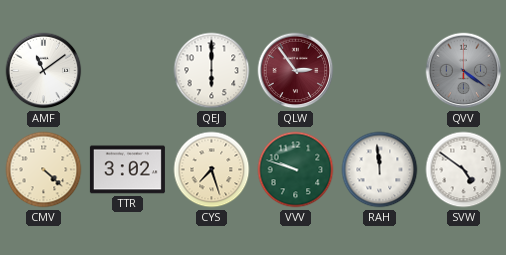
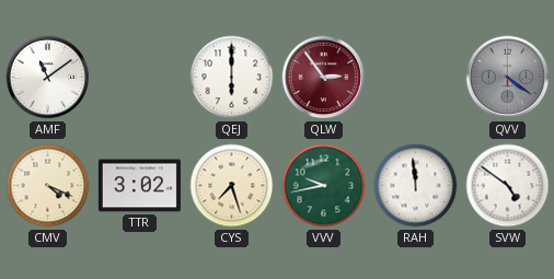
CMV: 4:22 -> 4:19 (48, 186)
VVV: 9:48 -> 9:43 (324, 186)
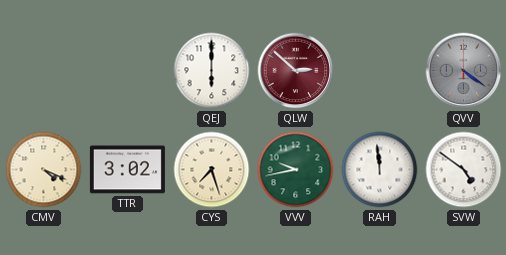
AMF: 11:09 -> none (48, 78)
QLW: 2:54 -> 2:52 (296, 71)
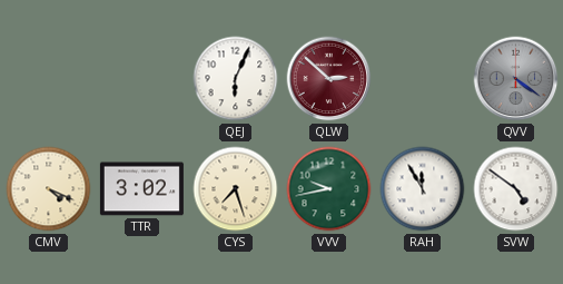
QEJ: 6:00 -> 6:04 (236, 79)
RAH: 11:59 -> 11:55 (423, 189)
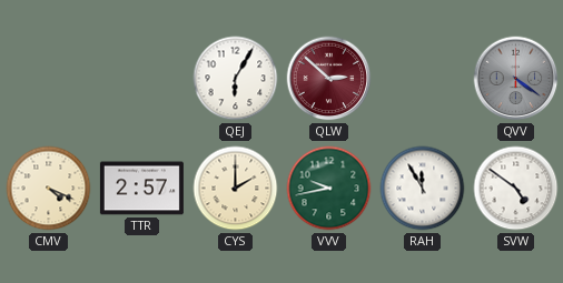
QEJ: 6:04 -> 6:05 (236, 79)
TTR: 3:02 -> 2:57 (141, 189)
CYS: 7:27 -> 2:00 (236, 189)
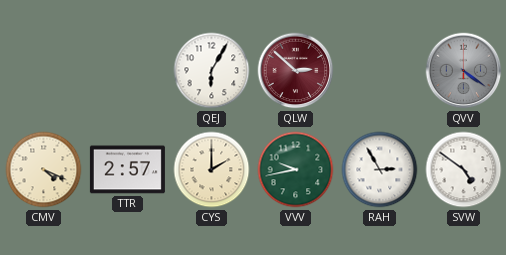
RAH: 11:55 -> 2:55 (380, 170)
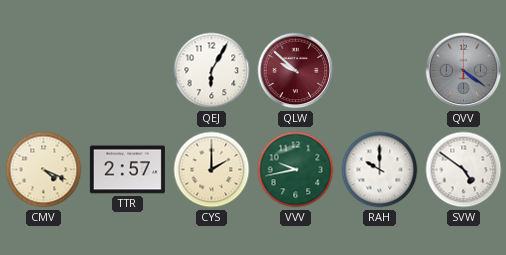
QLW: 2:52 -> 9:52 (296, 71)
RAH: 2:55 -> 10:00 (380, 170)
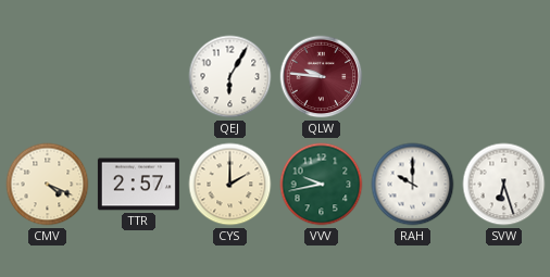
QLW: 9:52 -> 9:46 (322, 77)
QVV: 4:21 -> none (464, 71)
SVW: 4:51 -> 6:27 (504, 185)
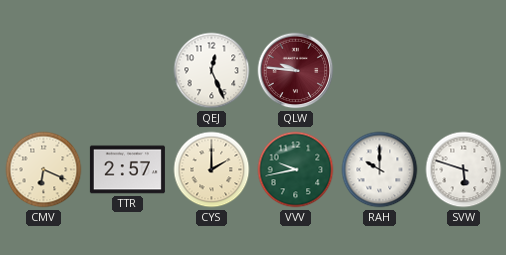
QEJ: 6:05 -> 12:26 (212, 71)
CMV: 4:19 -> 6:19 (44, 170)
SVW: 6:27 -> 5:48 (464, 170)
